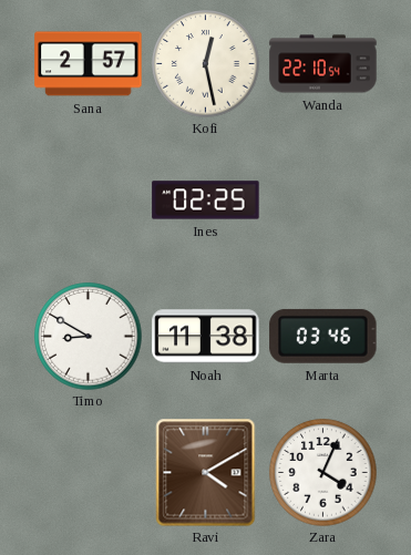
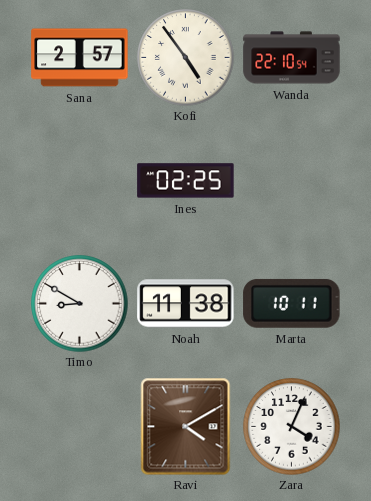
Kofi: 12:28 -> 4:54 (186, 58)
Marta: 03:46 -> 10:11 (292, 303)
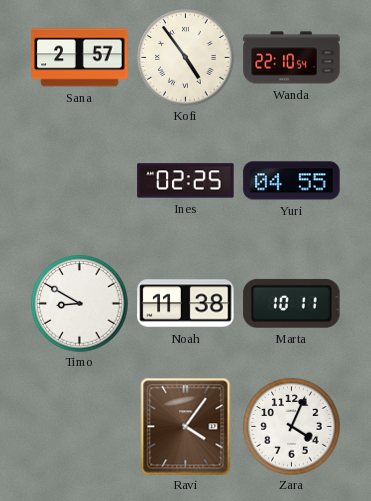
Yuri: none -> 04:55 (292, 181)
Ravi: 4:10 -> 4:06 (186, 426)
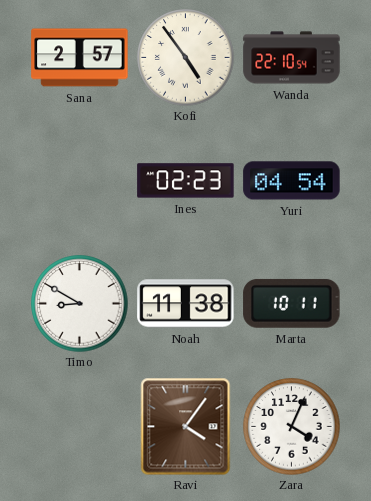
Ines: 02:25 -> 02:23 (186, 181)
Yuri: 04:55 -> 04:54 (292, 181)
